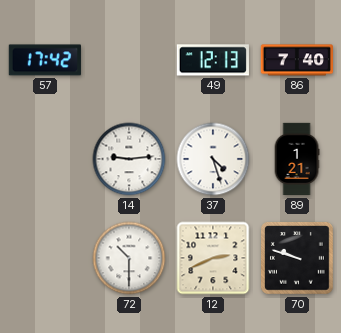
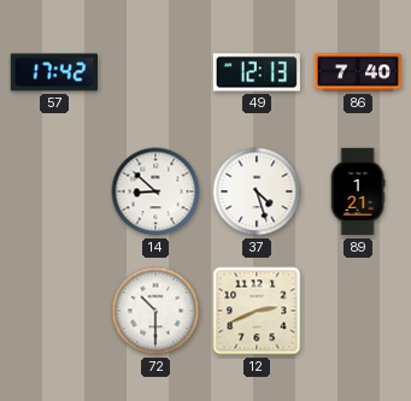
14: 9:14 -> 8:52 (155, 191)
70: 9:48 -> none (298, 259)
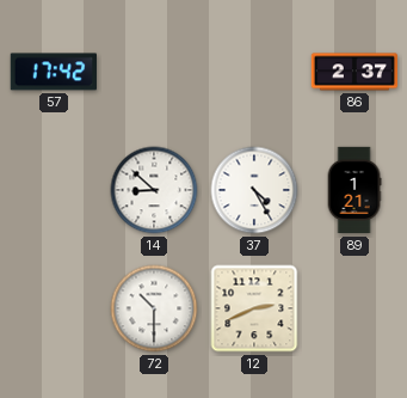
49: 12:13 -> none (257, 72)
86: 7:40 -> 2:37 (353, 72)
37: 4:27 -> 4:25 (254, 190)
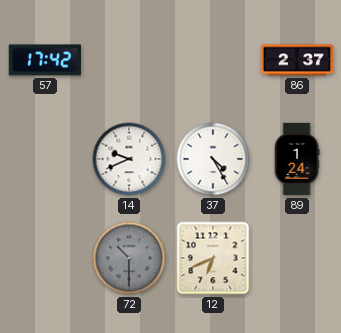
14: 8:52 -> 9:41 (129, 159)
89: 1:21 -> 1:24 (297, 159)
72 dial: white -> grey (129, 258)
12: 2:41 -> 6:41 (213, 258)
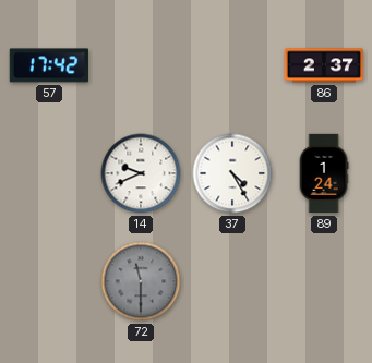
72: 10:30 -> 11:30 (141, 281)
12: 6:41 -> none (213, 258)
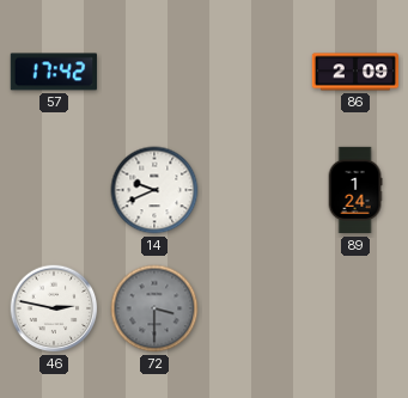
86: 2:37 -> 2:09 (354, 72)
37: 4:25 -> none (232, 173)
46: none -> 2:47 (54, 308)
72: 11:30 -> 3:30 (154, 308)
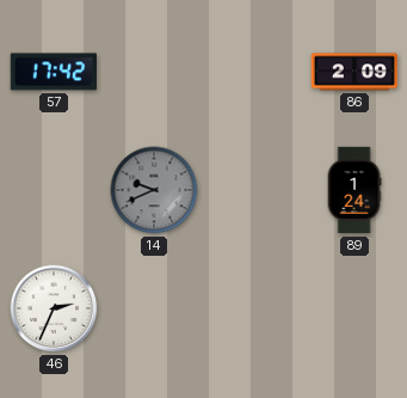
14 dial: white -> grey (154, 190)
46: 2:47 -> 2:34 (54, 308)
72: 3:30 -> none (154, 308)
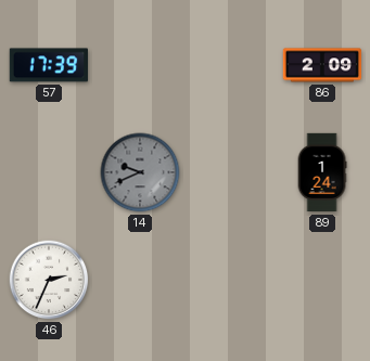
57: 17:42 -> 17:39 (49, 65)
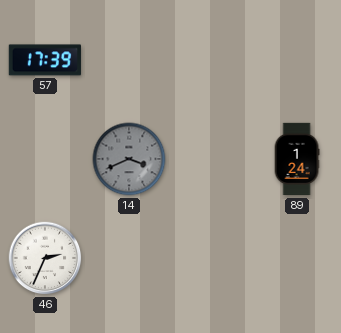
86: 2:09 -> none (321, 65)
14: 9:41 -> 3:41 (129, 159)
